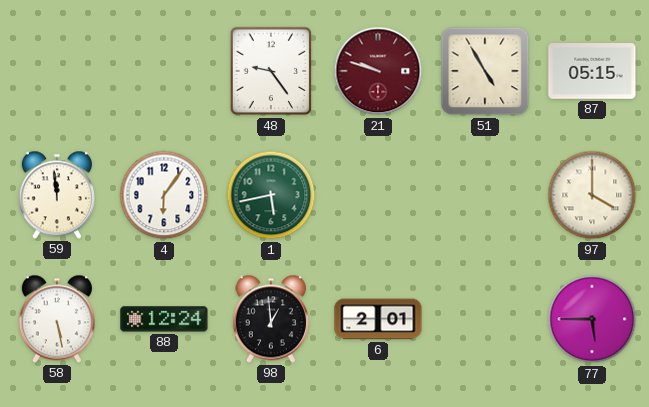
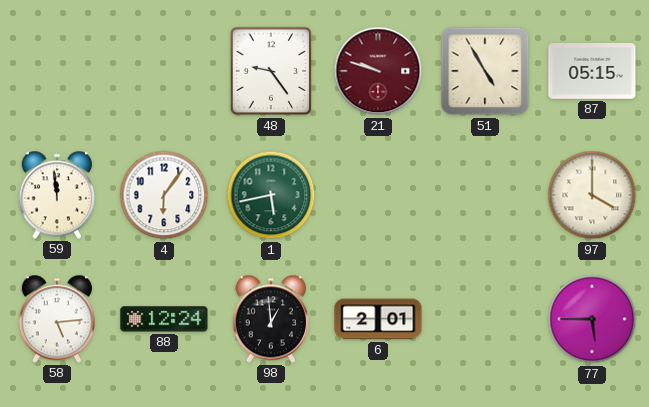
58: 5:28 -> 5:14 (57, 319)
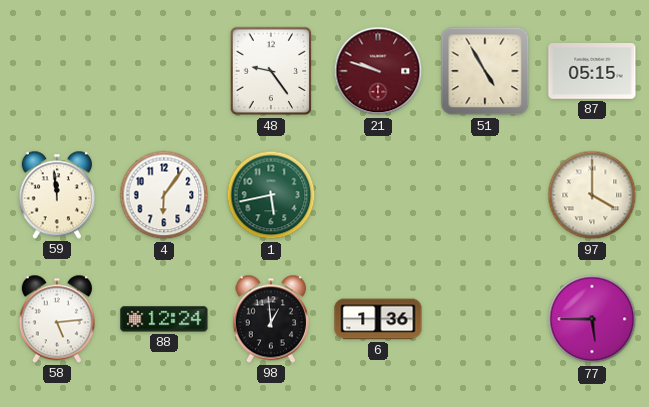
6: 2:01 -> 1:36 (378, 319)
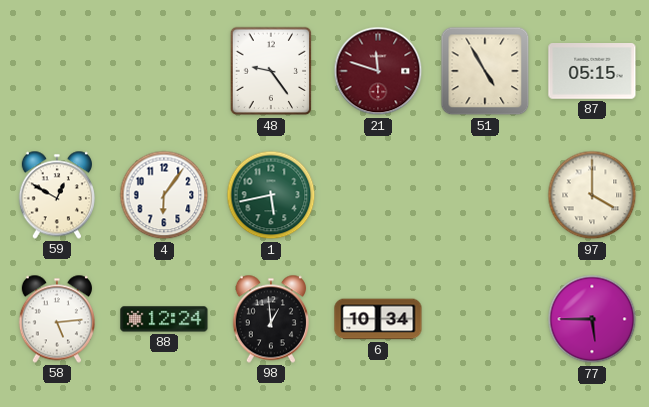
21: 9:48 -> 11:48 (378, 71)
59: 11:59 -> 12:50 (57, 195)
6: 1:36 -> 10:34 (378, 319)
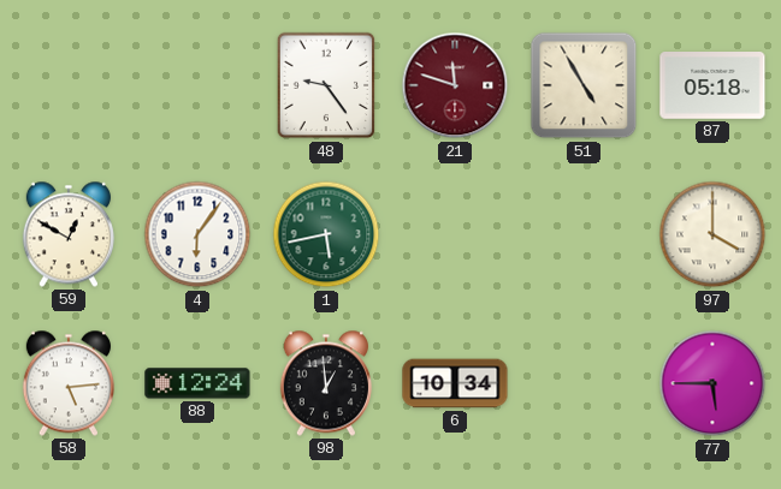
87: 05:15 -> 05:18 (712, 87)
